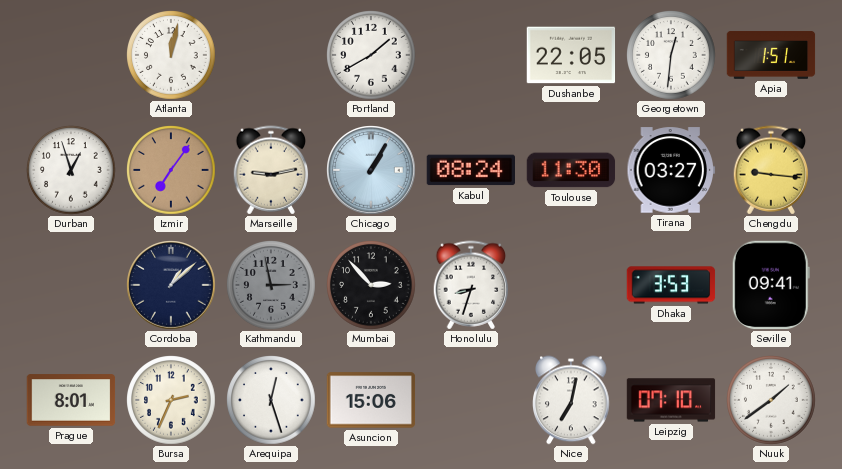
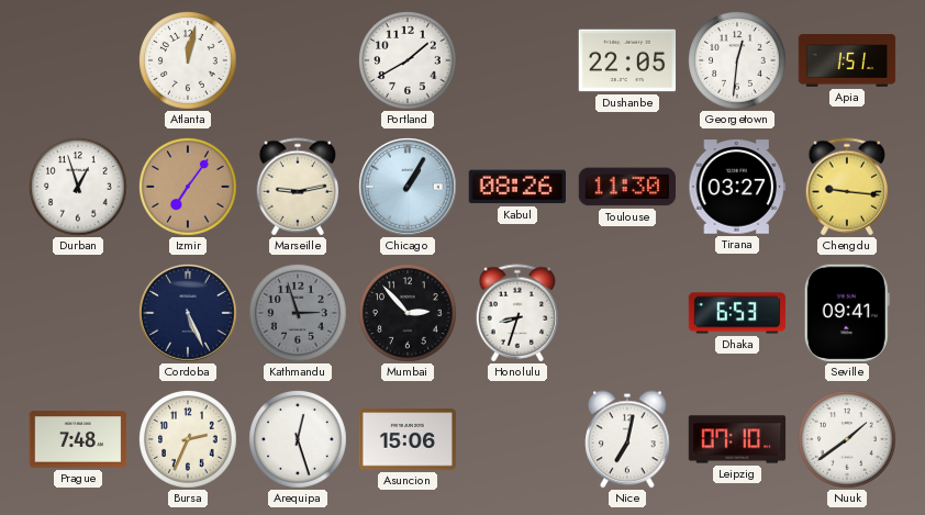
Kabul: 08:24 -> 08:26 (516, 187)
Cordoba: 1:08 -> 5:26 (188, 313)
Kathmandu: 2:58 -> 2:57 (298, 313)
Dhaka: 3:53 -> 6:53 (737, 313)
Prague: 8:01 -> 7:48 (78, 439)
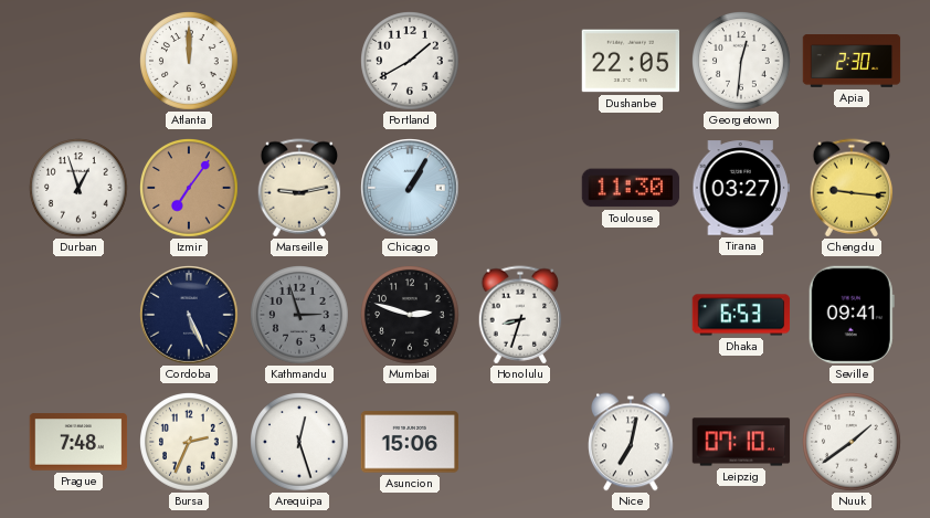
Atlanta: 12:02 -> 12:00 (189, 61)
Apia: 1:51 -> 2:30 (852, 62)
Kabul: 08:26 -> none (516, 187)
Mumbai: 2:53 -> 2:48 (410, 315)
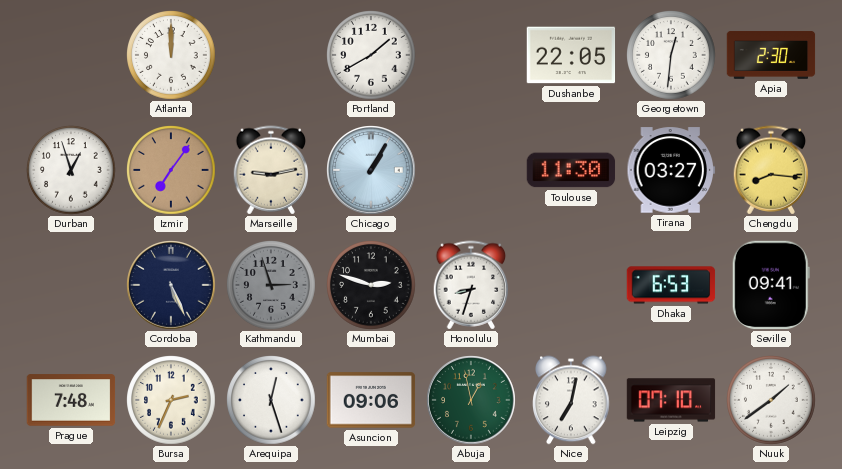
Chengdu: 9:16 -> 8:16 (771, 170)
Asuncion: 15:06 -> 09:06 (371, 400)
Abuja: none -> 12:58 (471, 400)
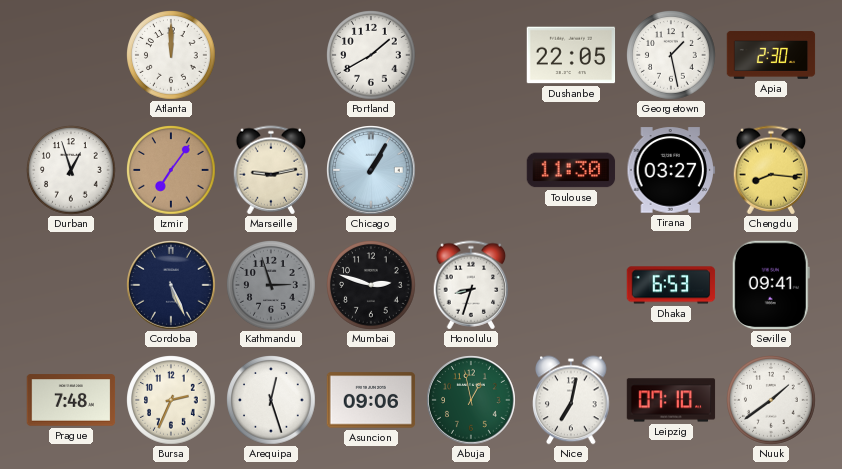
Georgetown: 12:31 -> 1:28 (671, 55)
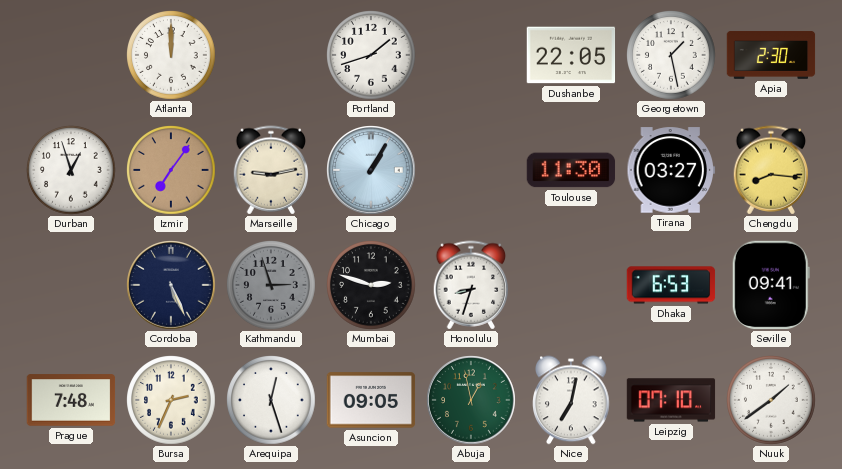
Portland: 1:40 -> 1:42 (371, 55)
Asuncion: 09:06 -> 09:05 (371, 400)
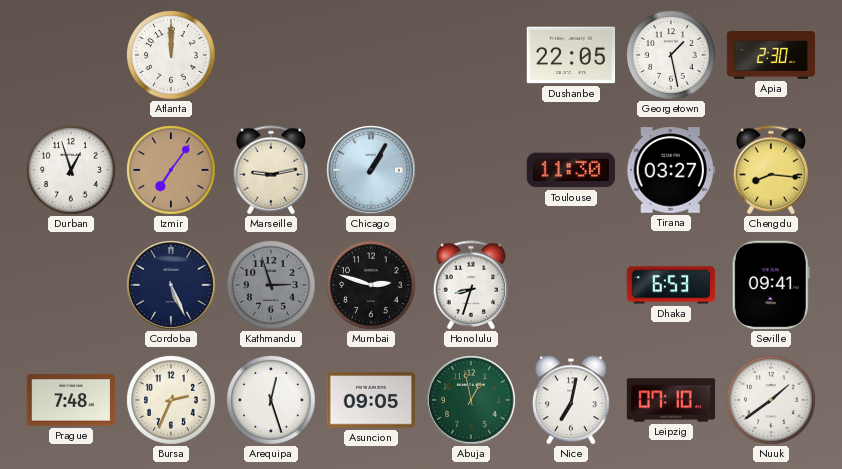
Portland: 1:42 -> none (371, 55)
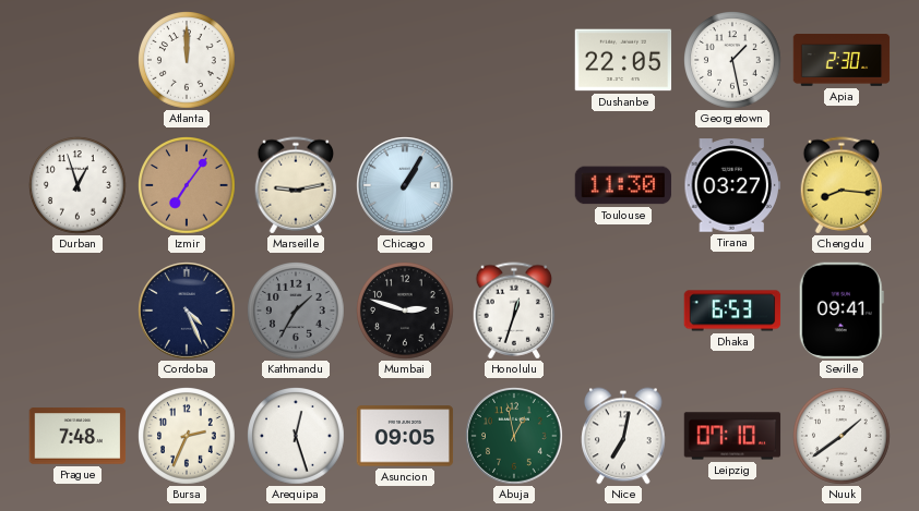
Cordoba: 5:26 -> 4:26 (187, 311)
Kathmandu: 2:57 -> 1:35 (296, 311)
Honolulu: 8:33 -> 12:33 (514, 311)
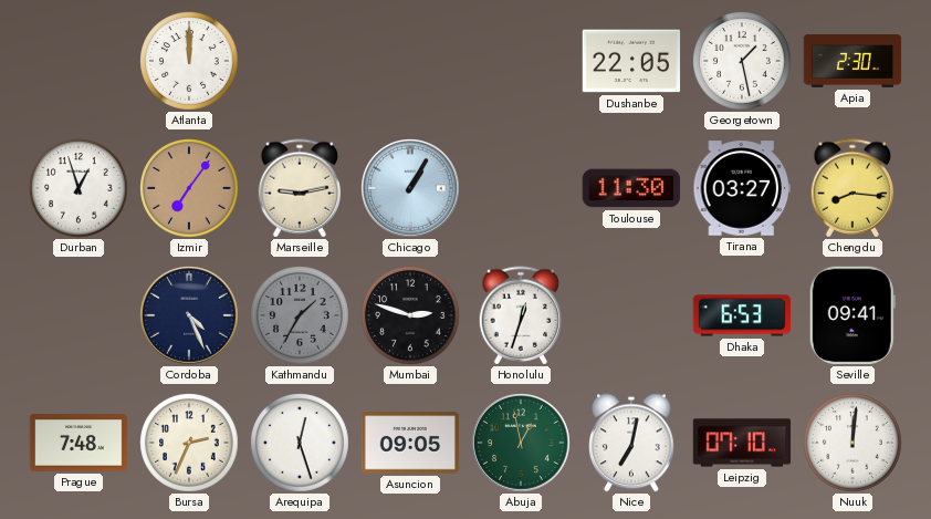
Nuuk: 1:39 -> 12:01 (852, 443)
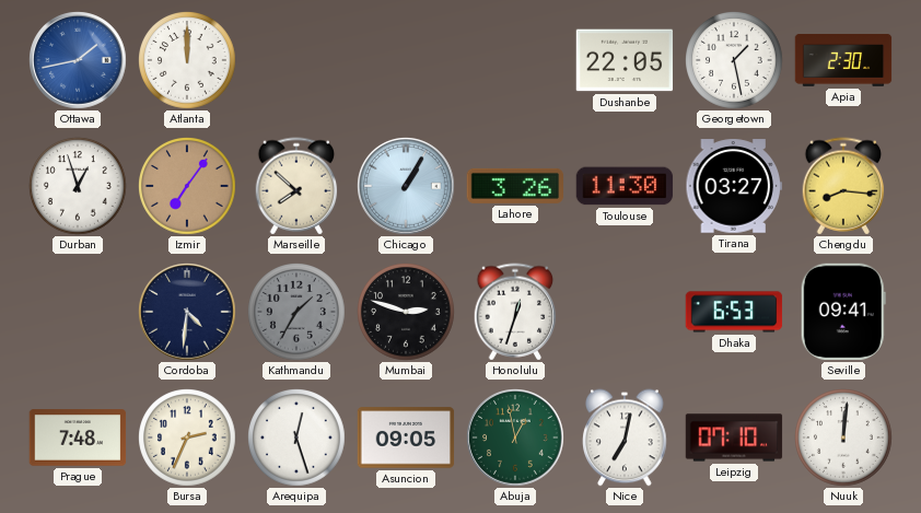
Ottawa: none -> 1:43 (78, 60)
Marseille: 9:13 -> 7:52 (296, 186)
Lahore: none -> 3:26 (515, 186)
Cordoba: 4:26 -> 4:31 (187, 312)
